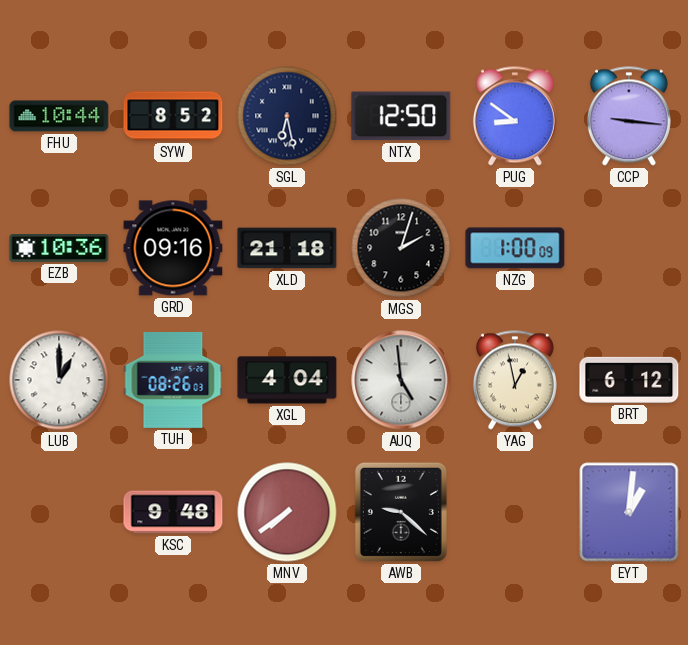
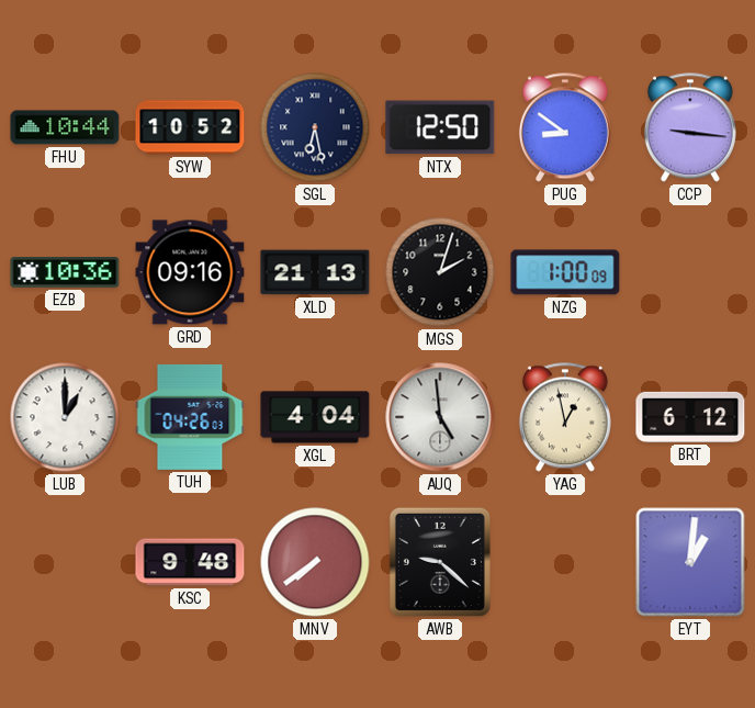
SYW: 8:52 -> 10:52 (190, 127)
XLD: 21:18 -> 21:13 (315, 272)
TUH: 08:26 -> 04:26 (190, 417)
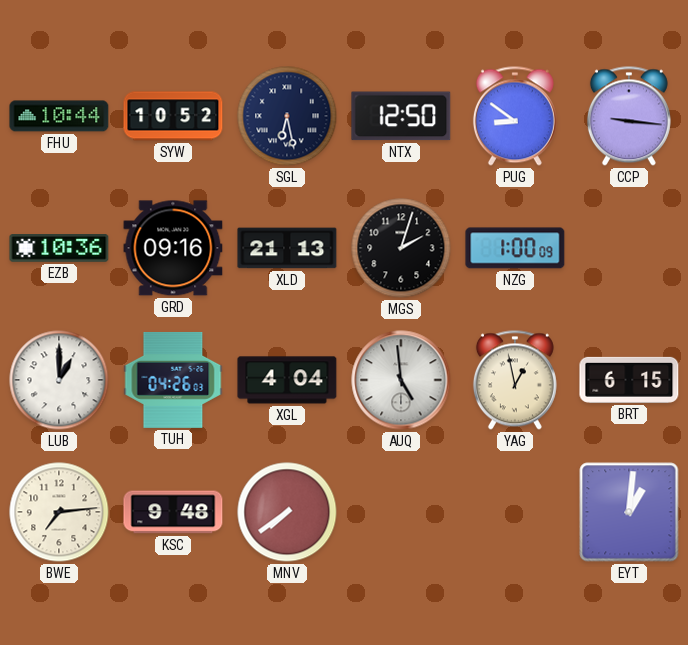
BRT: 6:12 -> 6:15 (629, 380)
BWE: none -> 7:14 (59, 512)
AWB: 9:22 -> none (440, 562)
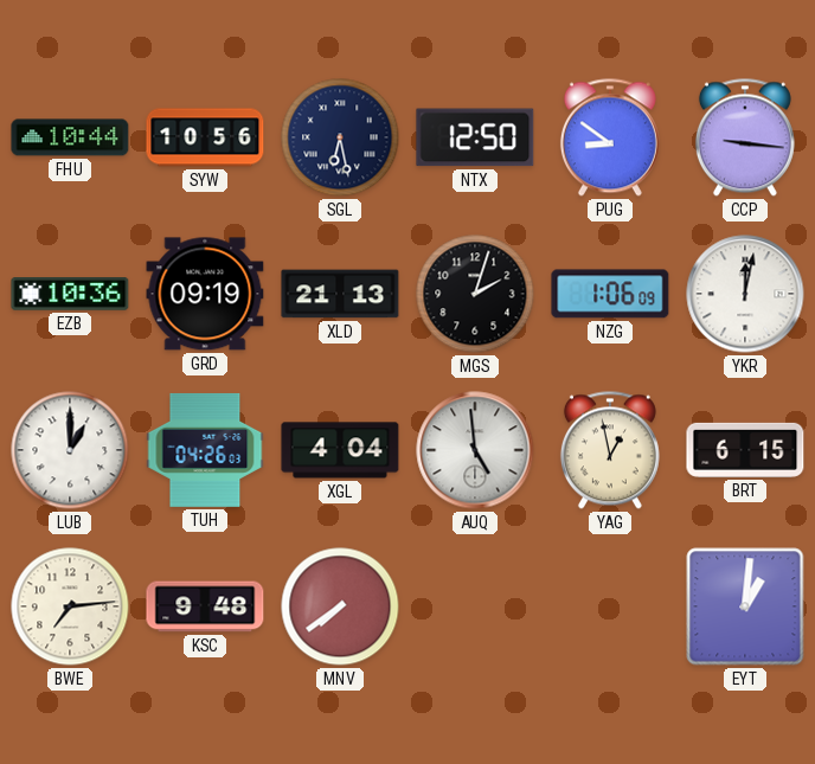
SYW: 10:52 -> 10:56 (205, 137)
GRD: 09:16 -> 09:19 (205, 294)
NZG: 1:00 -> 1:06 (610, 294)
YKR: none -> 12:02 (745, 294)
